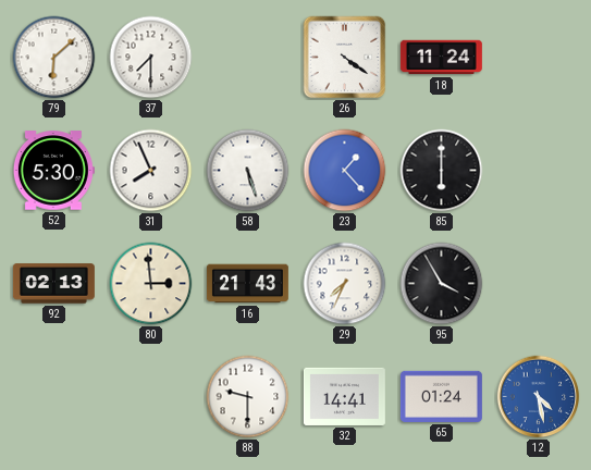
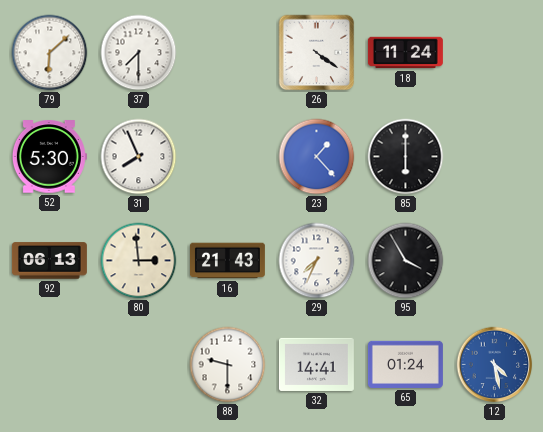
58: 5:27 -> none (248, 171)
92: 02:13 -> 06:13 (49, 261)
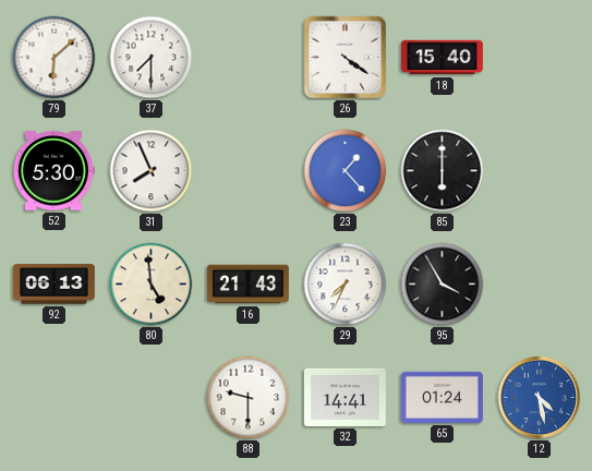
18: 11:24 -> 15:40 (442, 58)
80: 2:59 -> 4:59 (152, 285)
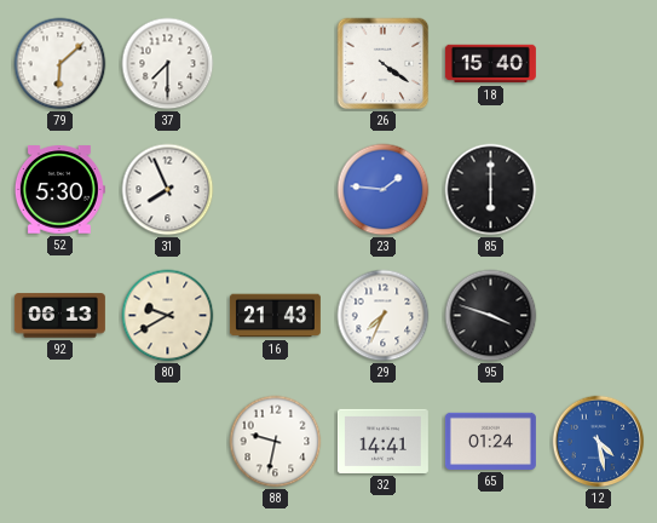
23: 1:23 -> 1:46 (384, 190)
80: 4:59 -> 9:40 (168, 316)
95: 3:55 -> 3:48 (491, 316)
88: 9:30 -> 9:32 (276, 442)
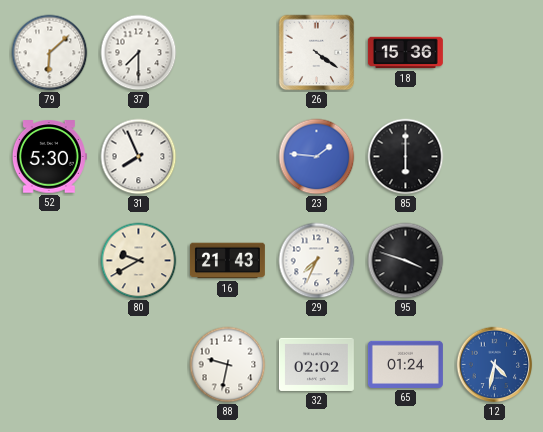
18: 15:40 -> 15:36 (405, 53)
92: 06:13 -> none (59, 316)
32: 14:41 -> 02:02 (316, 364)
12: 4:28 -> 4:32 (495, 365)
